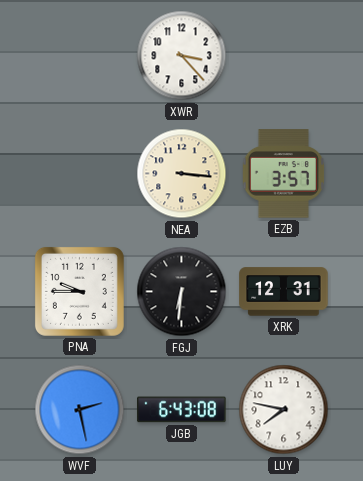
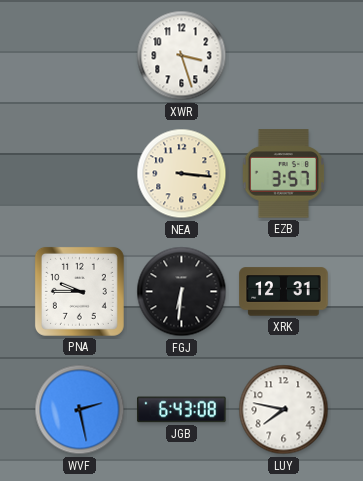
XWR: 3:23 -> 3:27 (182, 56)
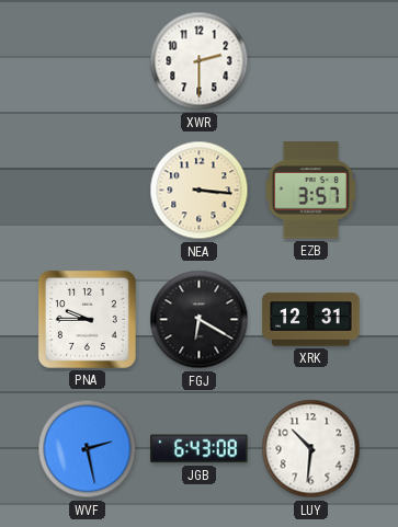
XWR: 3:27 -> 2:30 (200, 61)
FGJ: 6:31 -> 6:20 (200, 320)
LUY: 7:47 -> 10:31 (311, 449)
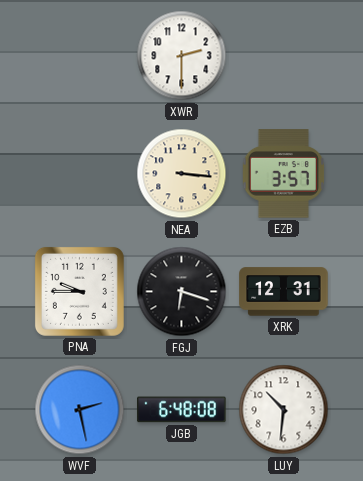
FGJ: 6:20 -> 6:18 (182, 292)
JGB: 6:43 -> 6:48 (182, 410)
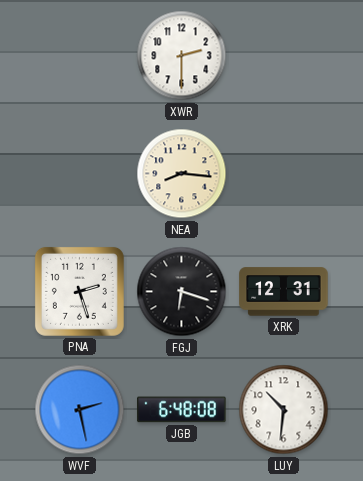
NEA: 3:16 -> 8:16 (182, 174)
EZB: 3:57 -> none (283, 174)
PNA: 9:45 -> 2:27 (79, 291)
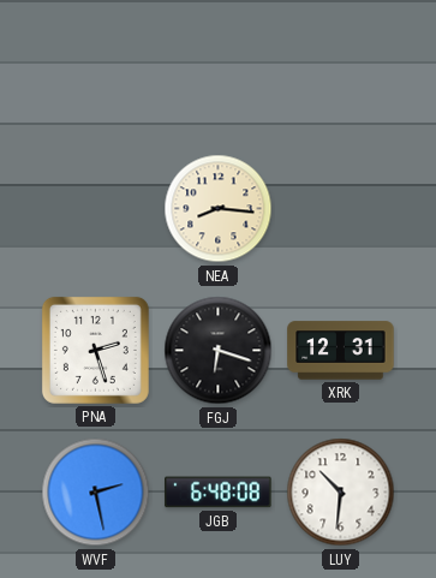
XWR: 2:30 -> none (182, 56)
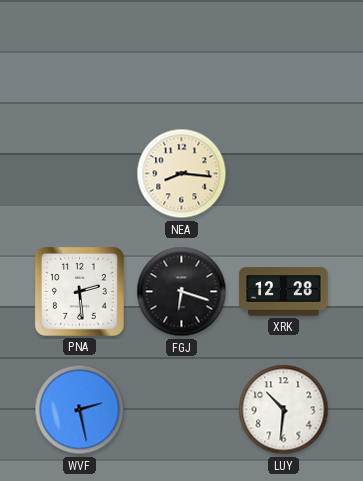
PNA: 2:27 -> 2:29 (79, 291)
XRK: 12:31 -> 12:28 (284, 292)
JGB: 6:48 -> none (219, 493)
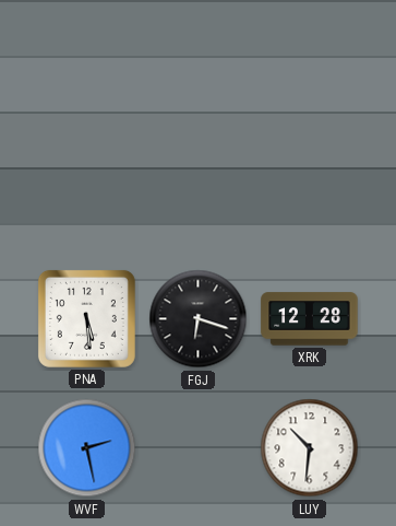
NEA: 8:16 -> none (182, 174)
PNA: 2:29 -> 5:29 (86, 318)
